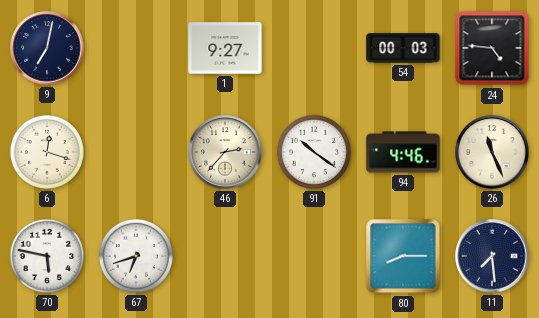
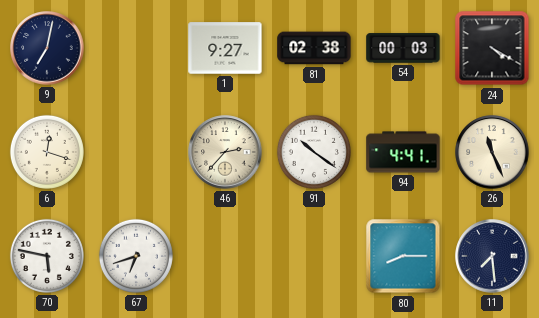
81: none -> 02:38 (314, 48)
24: 4:46 -> 4:20 (492, 48)
94: 4:46 -> 4:41 (403, 152)
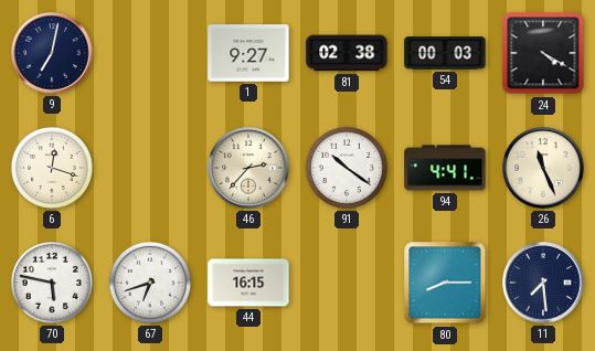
44: none -> 16:15 (248, 283)
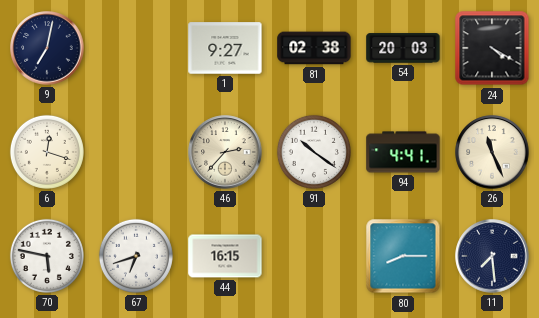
54: 00:03 -> 20:03 (403, 48)
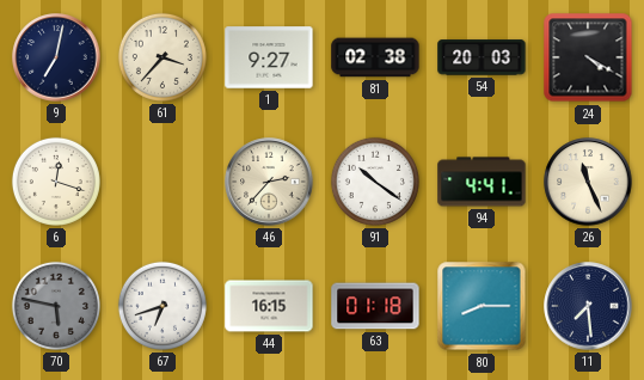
61: none -> 3:37 (162, 57)
70 dial: white -> grey (56, 306)
63: none -> 01:18 (375, 306)
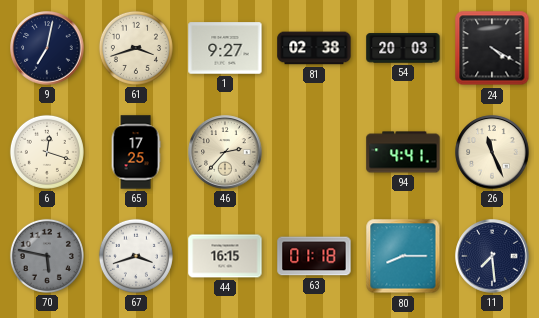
61: 3:37 -> 3:42 (136, 48)
65: none -> 17:25 (136, 152)
91: 10:21 -> none (375, 182)
67: 6:42 -> 3:42 (136, 256)
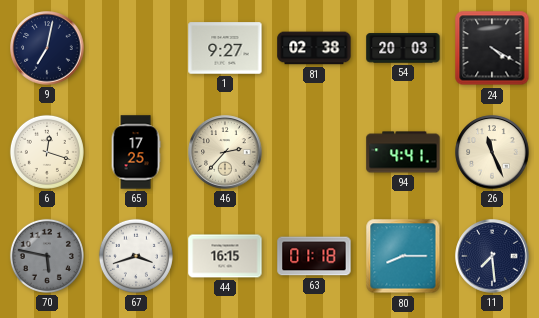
61: 3:42 -> none (136, 48)
